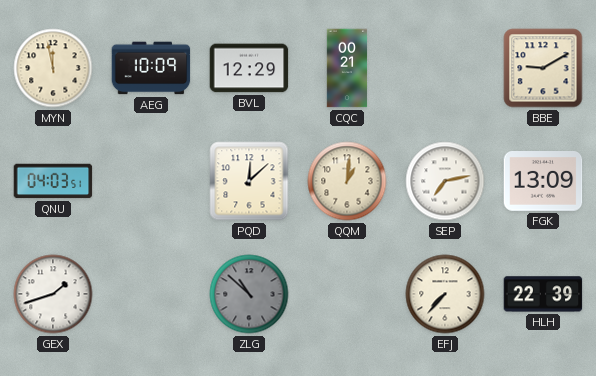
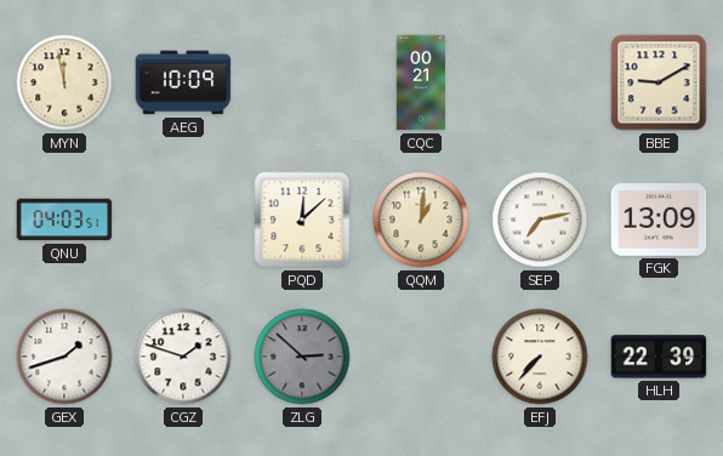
BVL: 12:29 -> none (249, 68)
CGZ: none -> 1:48 (183, 357)
ZLG: 10:52 -> 2:52 (302, 357)
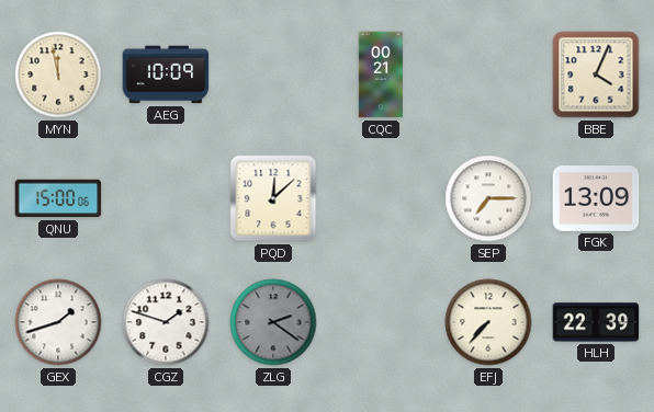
BBE: 9:10 -> 4:04 (596, 75)
QNU: 04:03 -> 15:00 (58, 198)
QQM: 1:01 -> none (421, 220)
SEP: 7:13 -> 7:15 (488, 198)
ZLG: 2:52 -> 2:21 (273, 322)
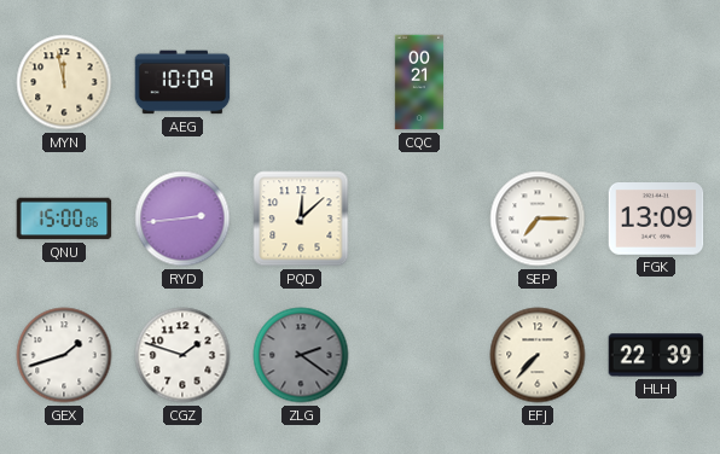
BBE: 4:04 -> none (596, 75)
RYD: none -> 2:44 (182, 219)
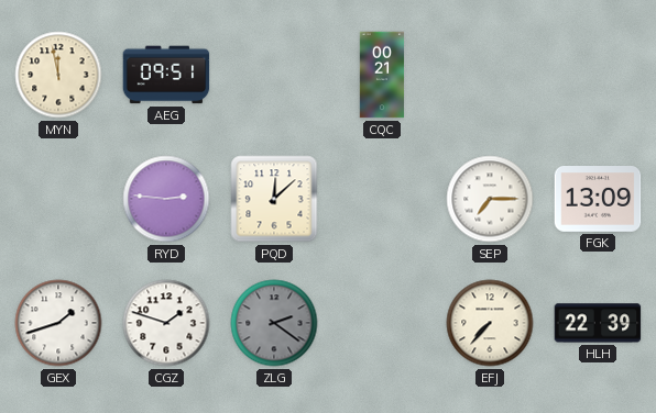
AEG: 10:09 -> 09:51 (166, 75)
QNU: 15:00 -> none (64, 219)
RYD: 2:44 -> 2:46 (166, 199)
